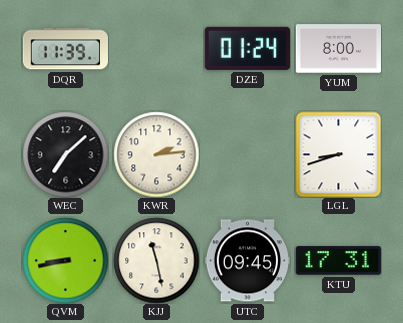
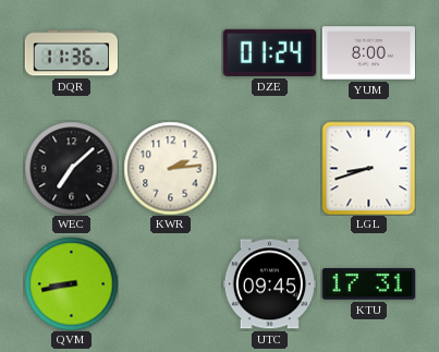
DQR: 11:39 -> 11:36 (71, 53)
KJJ: 11:28 -> none (156, 260)
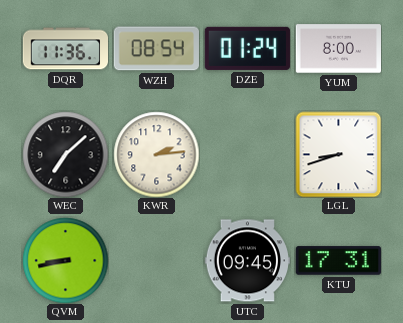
WZH: none -> 08:54 (156, 49)
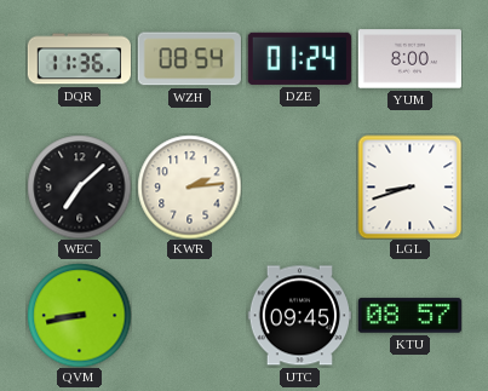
KTU: 17:31 -> 08:57 (409, 316)
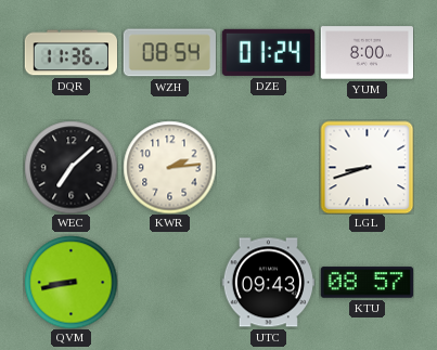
UTC: 09:45 -> 09:43 (268, 283)
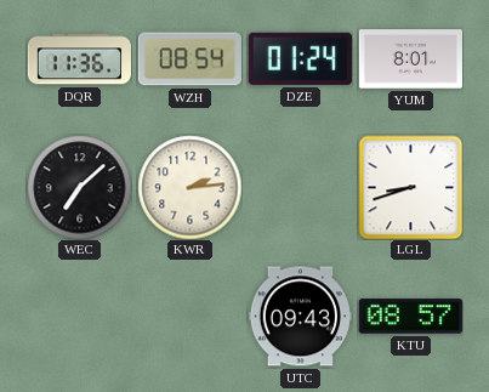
YUM: 8:00 -> 8:01 (410, 59)
QVM: 8:43 -> none (70, 282)
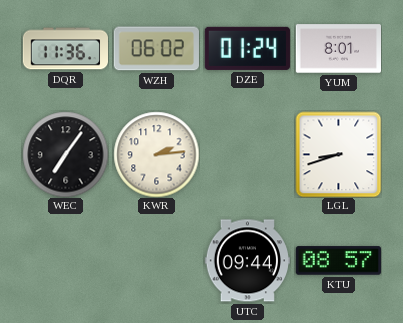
WZH: 08:54 -> 06:02 (156, 49)
WEC: 7:08 -> 7:06 (65, 154)
UTC: 09:43 -> 09:44 (247, 261)
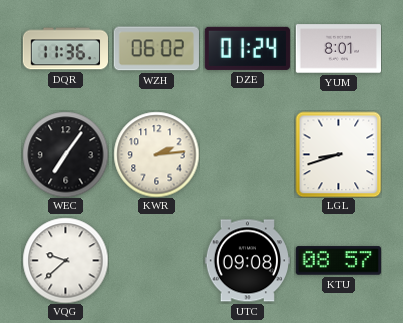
VQG: none -> 9:38 (65, 260)
UTC: 09:44 -> 09:08 (247, 261)
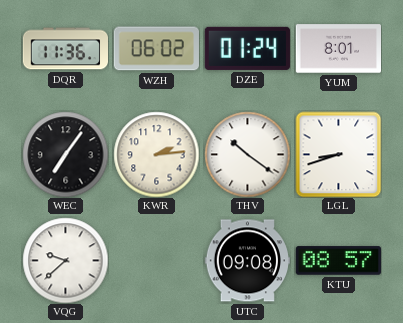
THV: none -> 10:21 (247, 154)
